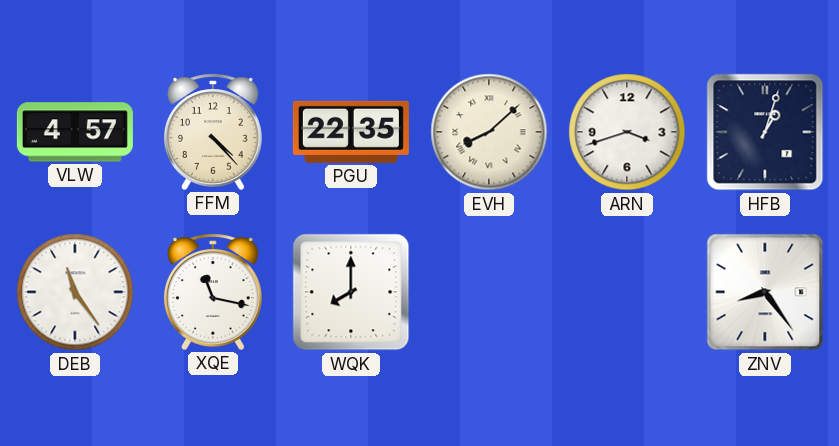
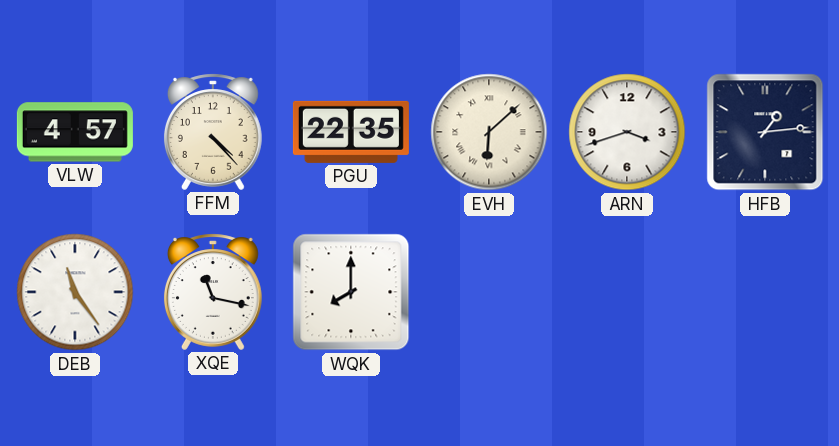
EVH: 8:08 -> 6:08 (489, 132)
HFB: 1:03 -> 1:14 (765, 132)
ZNV: 8:24 -> none (765, 292)
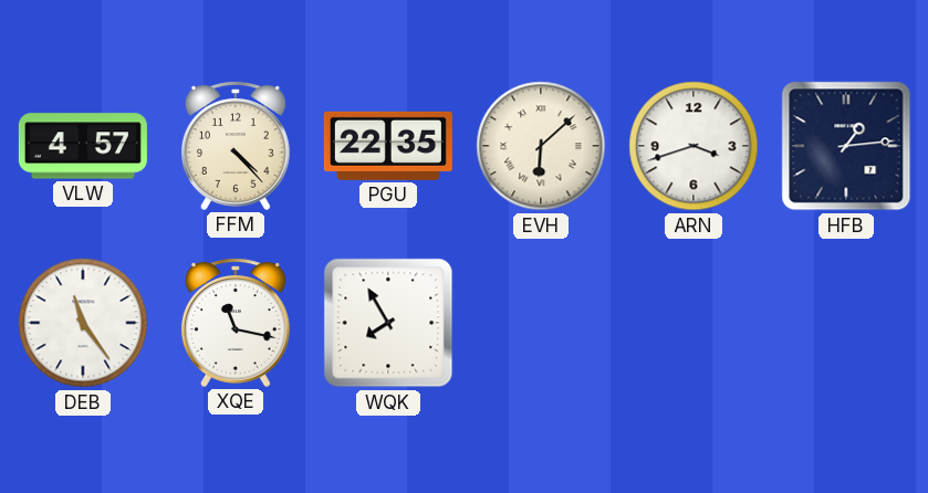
WQK: 8:00 -> 7:55 (388, 323)
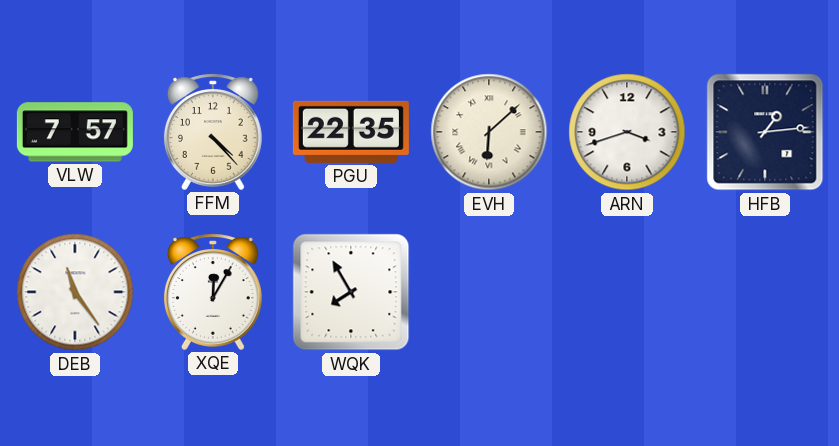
VLW: 4:57 -> 7:57 (75, 132)
XQE: 11:17 -> 12:05 (213, 292)
